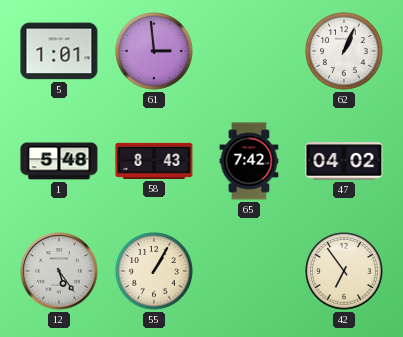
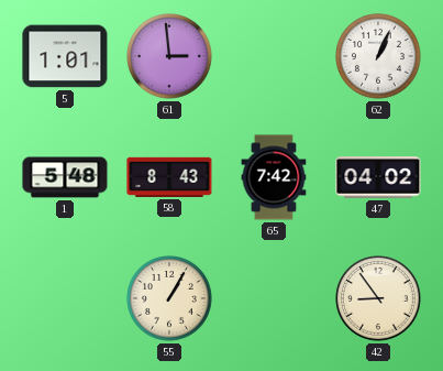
12: 5:24 -> none (59, 271)
42: 6:54 -> 8:54 (378, 298)
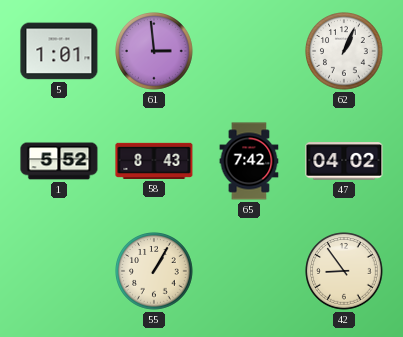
1: 5:48 -> 5:52 (59, 161)
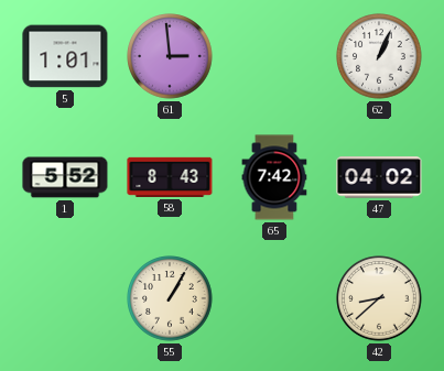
42: 8:54 -> 8:38 (379, 298)
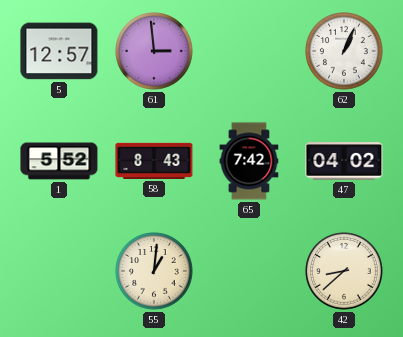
5: 1:01 -> 12:57 (59, 51)
55: 1:05 -> 1:01 (154, 271)
